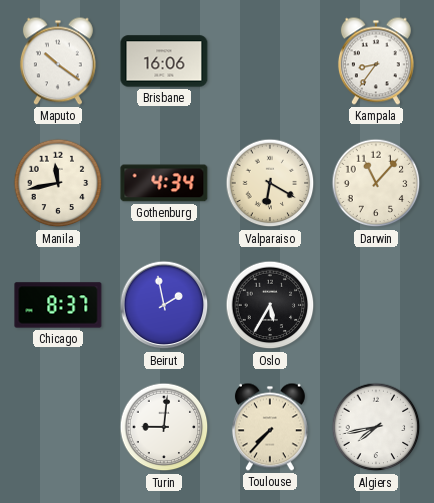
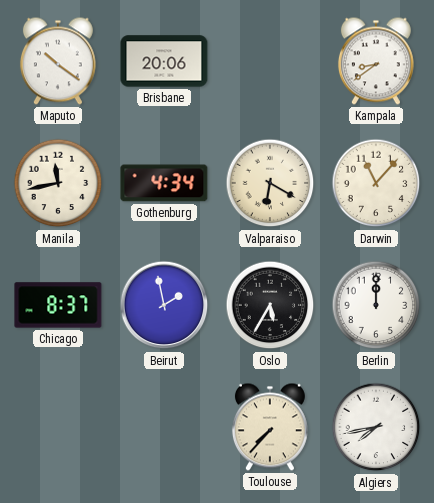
Brisbane: 16:06 -> 20:06 (164, 61)
Kampala: 8:36 -> 8:39 (376, 61)
Berlin: none -> 12:00 (376, 305)
Turin: 9:01 -> none (164, 427)
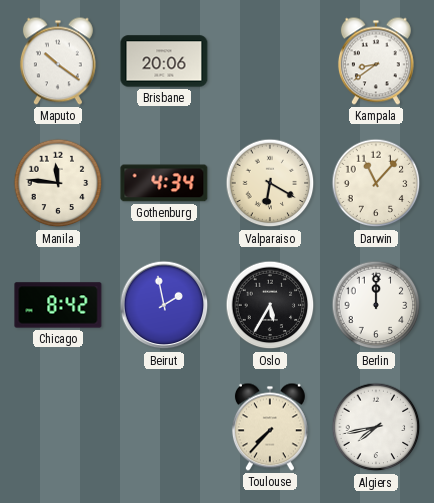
Manila: 11:43 -> 11:46 (58, 183)
Chicago: 8:37 -> 8:42 (58, 305)
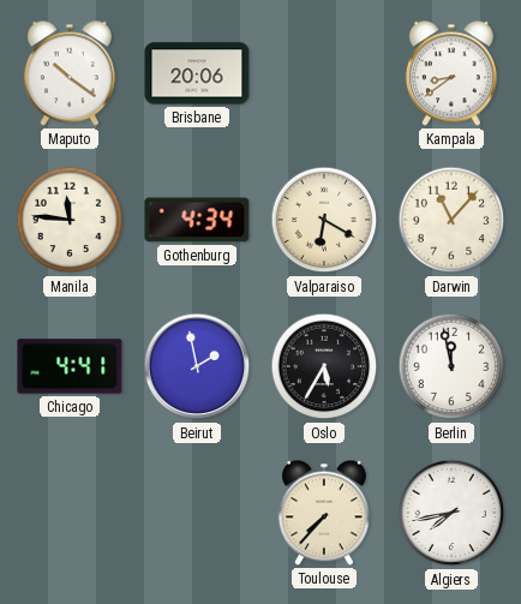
Chicago: 8:42 -> 4:41 (70, 366)
Berlin: 12:00 -> 11:58 (451, 366)
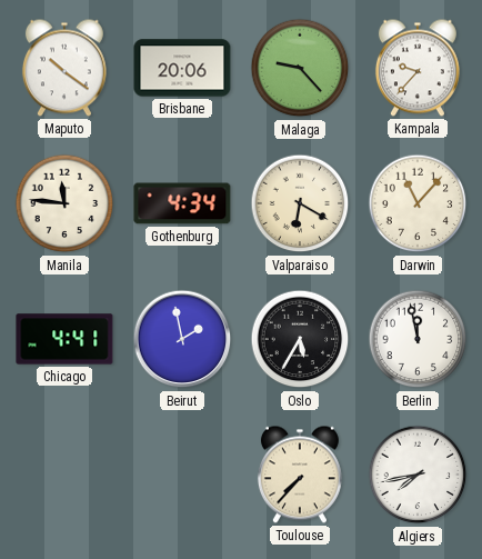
Malaga: none -> 9:23 (300, 68)
Kampala: 8:39 -> 9:37 (418, 68)
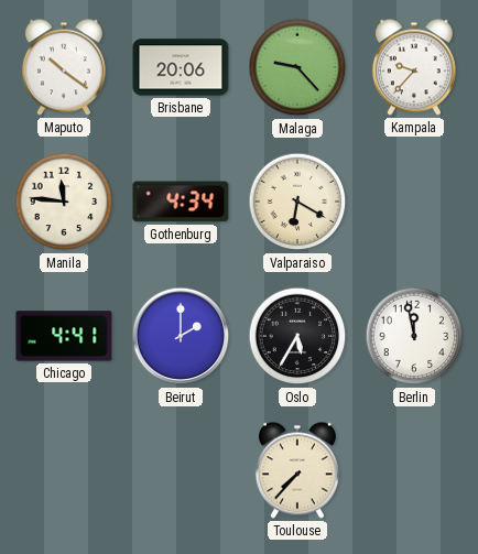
Darwin: 11:07 -> none (418, 203)
Beirut: 1:58 -> 2:00 (181, 336)
Algiers: 7:43 -> none (418, 475)
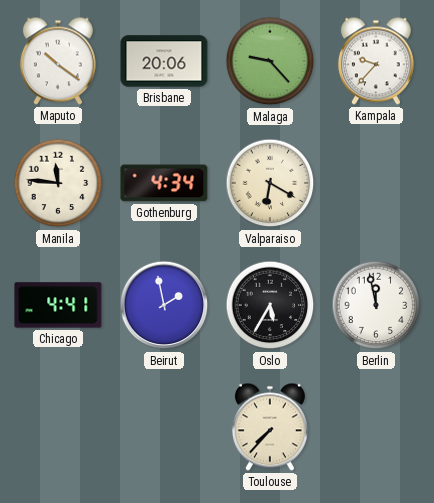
Beirut: 2:00 -> 1:58 (164, 305)
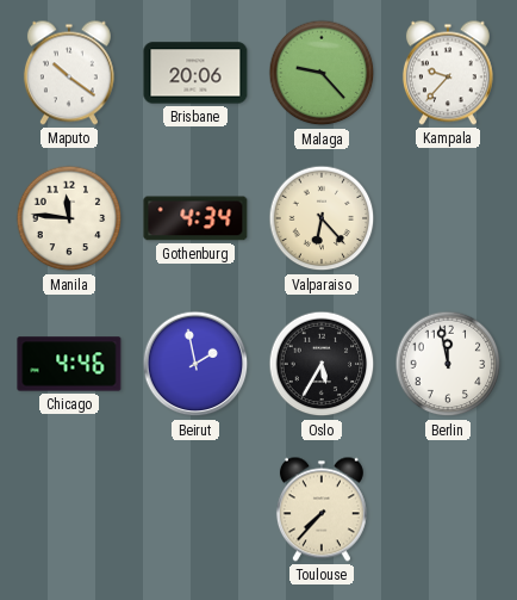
Valparaiso: 6:20 -> 6:23 (322, 218)
Chicago: 4:41 -> 4:46 (69, 364)
